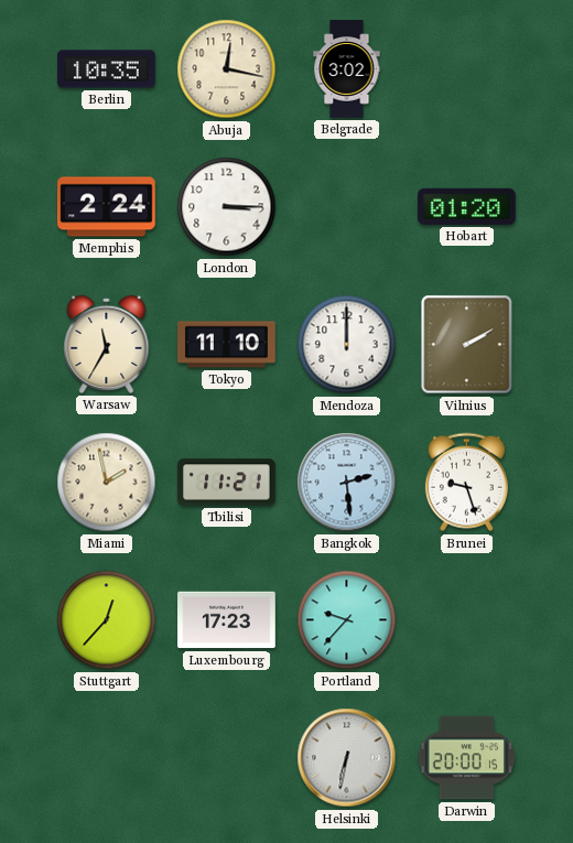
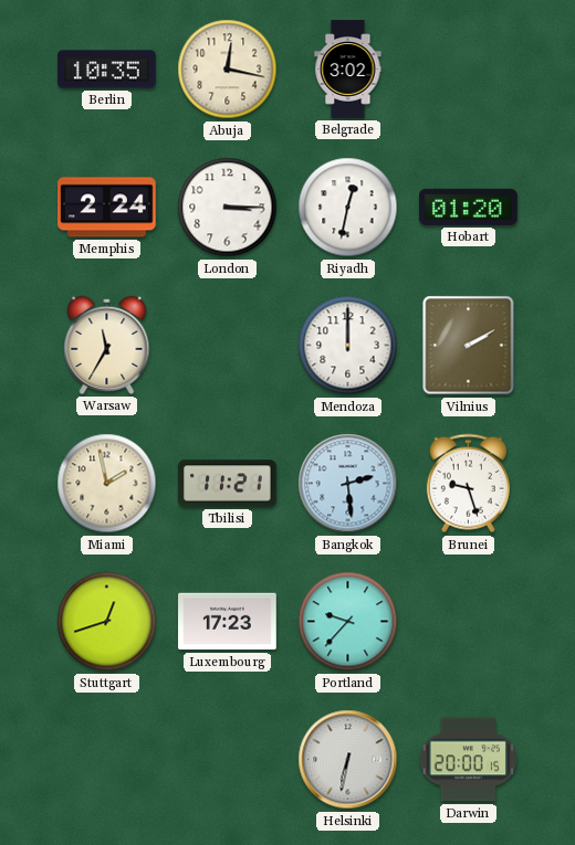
Riyadh: none -> 12:32 (348, 208)
Tokyo: 11:10 -> none (227, 345)
Stuttgart: 12:37 -> 12:42 (107, 622)
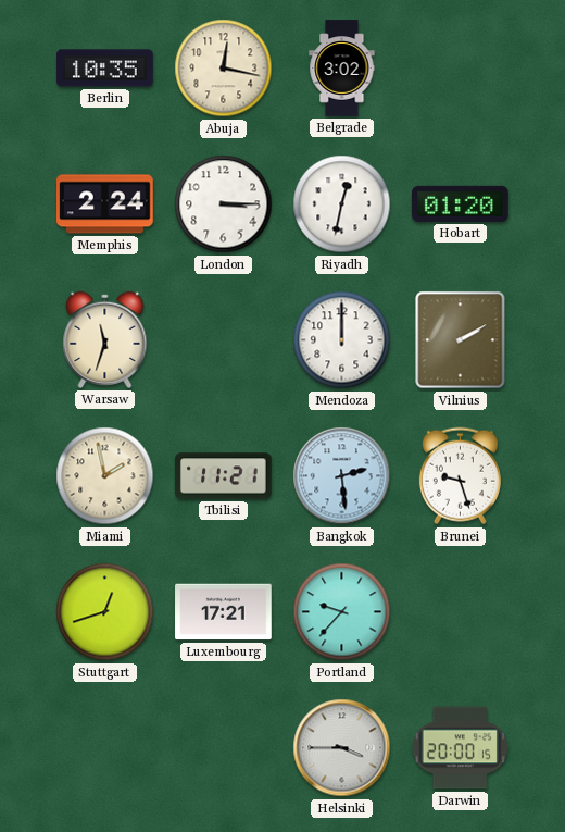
Warsaw: 11:35 -> 11:33 (105, 339)
Luxembourg: 17:23 -> 17:21 (224, 612)
Helsinki: 6:32 -> 3:45 (342, 748)
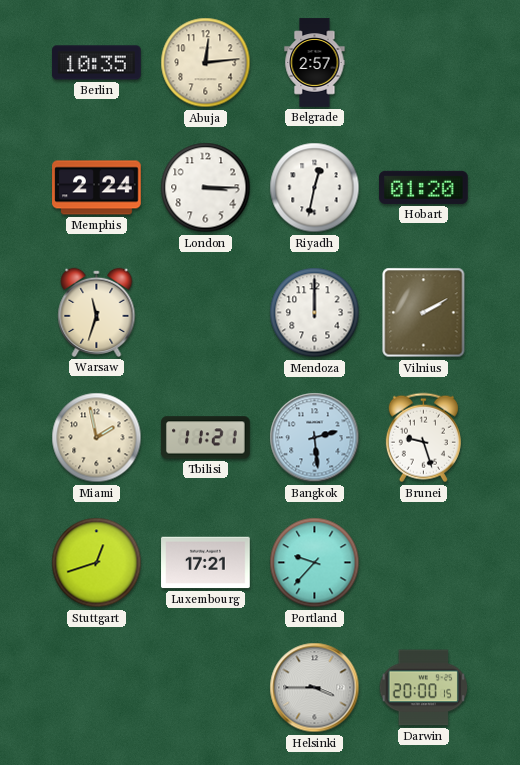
Abuja: 12:17 -> 12:14 (206, 63)
Belgrade: 3:02 -> 2:57 (315, 63)
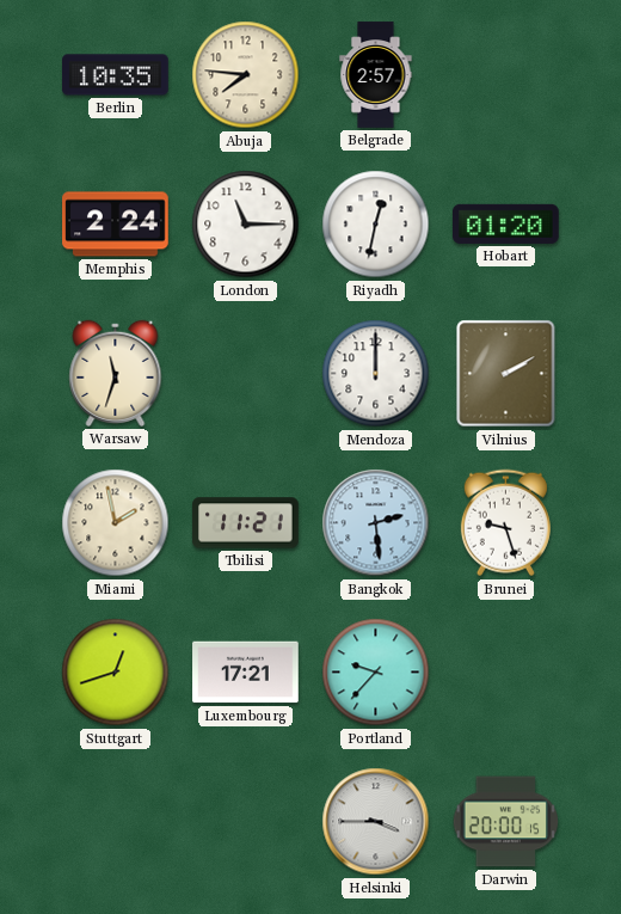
Abuja: 12:14 -> 7:46 (246, 75)
London: 3:15 -> 11:15 (246, 225)
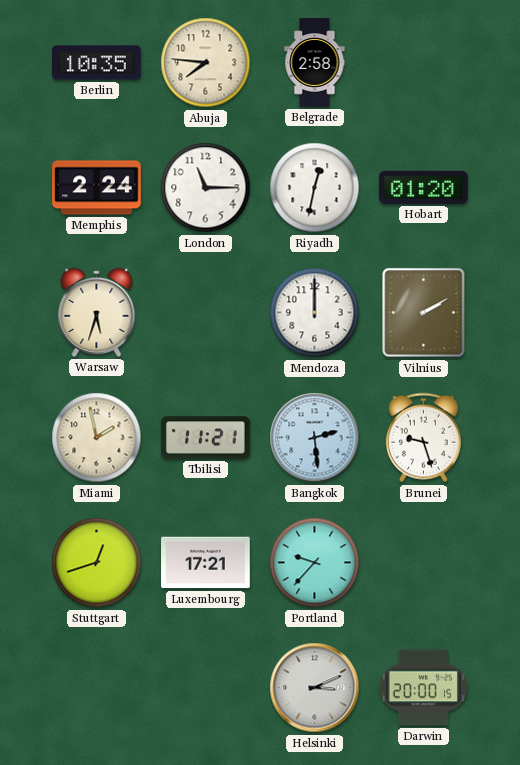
Belgrade: 2:57 -> 2:58 (315, 63)
Warsaw: 11:33 -> 5:33 (97, 312)
Helsinki: 3:45 -> 3:11 (315, 688)
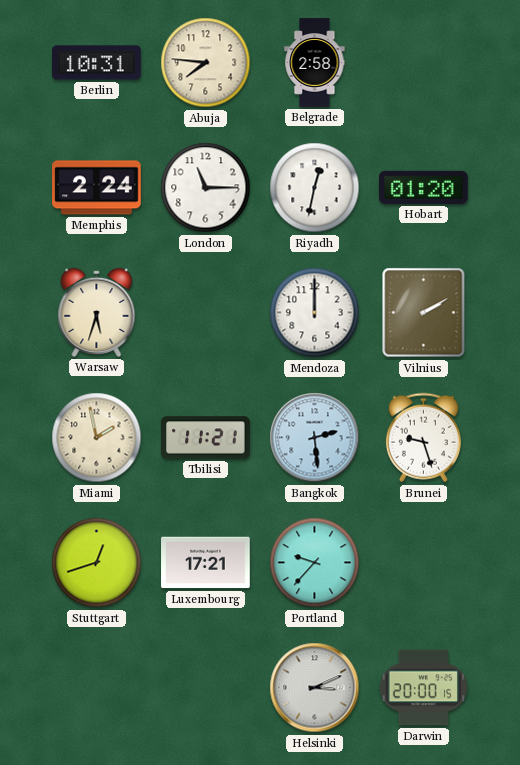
Berlin: 10:35 -> 10:31 (97, 63)
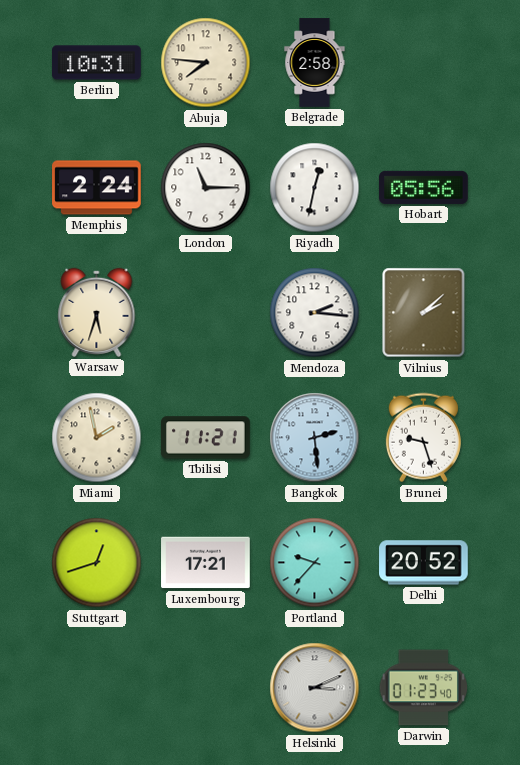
Hobart: 01:20 -> 05:56 (424, 187)
Mendoza: 12:00 -> 2:16 (315, 313)
Vilnius: 2:10 -> 2:08 (424, 313)
Delhi: none -> 20:52 (424, 563)
Darwin: 20:00 -> 01:23 (423, 688)
